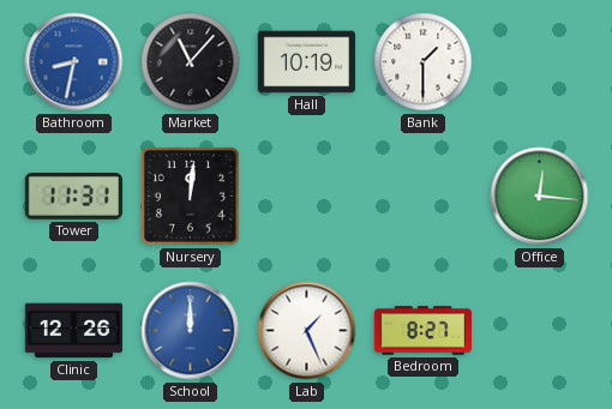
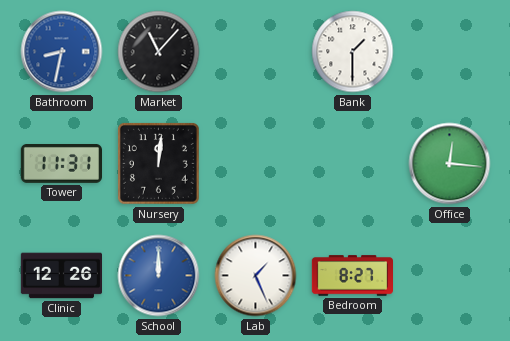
Hall: 10:19 -> none (306, 62)
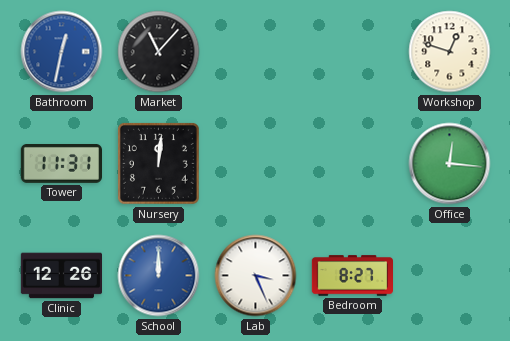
Bathroom: 8:32 -> 12:32 (62, 52)
Bank: 1:30 -> none (353, 52)
Workshop: none -> 12:48 (450, 52)
Lab: 1:26 -> 3:26 (256, 276)
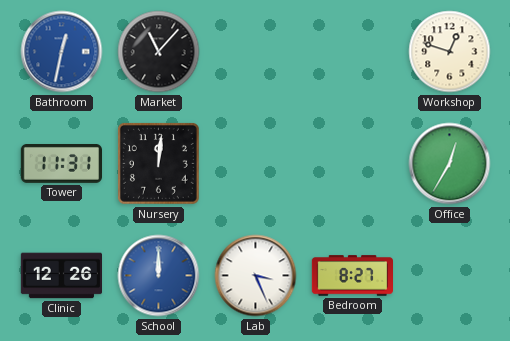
Office: 12:16 -> 12:35 (450, 164)
